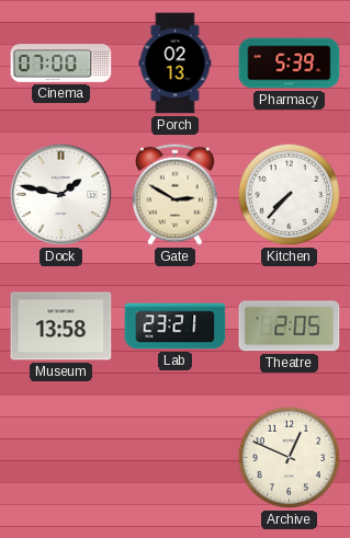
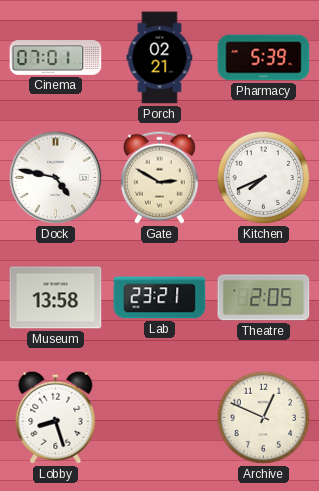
Cinema: 07:00 -> 07:01 (56, 58)
Porch: 02:13 -> 02:21 (160, 58)
Dock: 1:47 -> 4:47 (56, 178)
Kitchen: 7:37 -> 7:41 (264, 178)
Lobby: none -> 8:27 (56, 417)
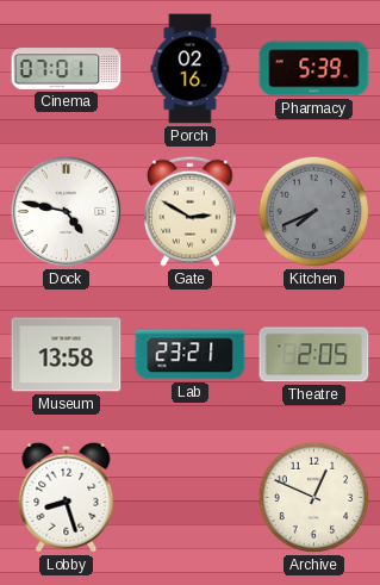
Porch: 02:21 -> 02:16 (191, 69)
Kitchen dial: white -> grey (314, 212)
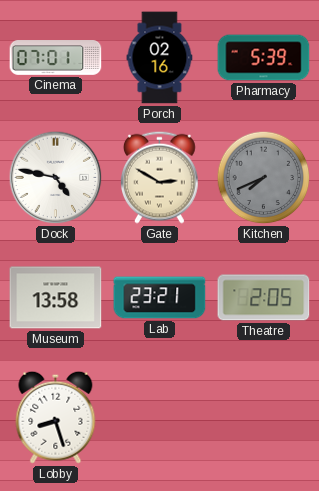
Archive: 12:49 -> none (314, 498)
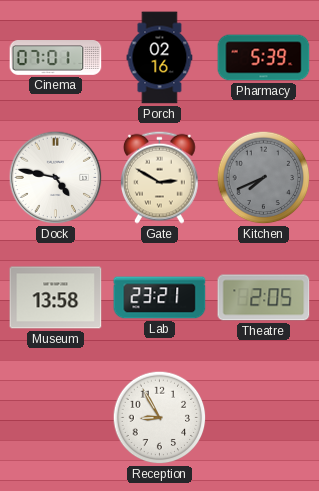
Lobby: 8:27 -> none (56, 417)
Reception: none -> 8:55 (160, 418)
